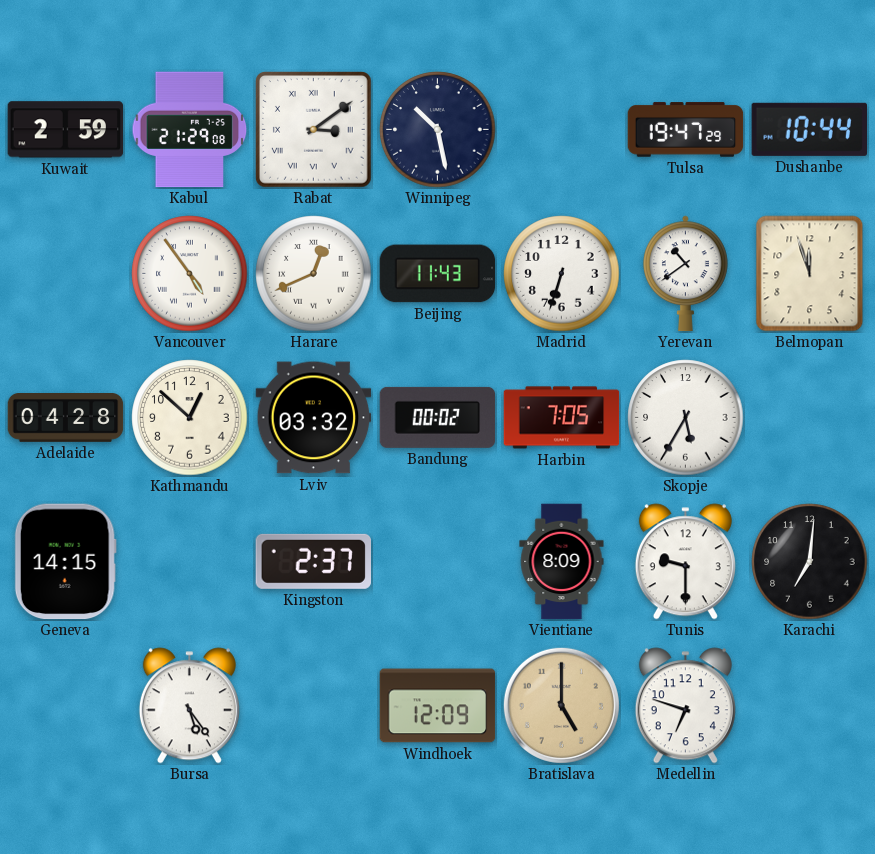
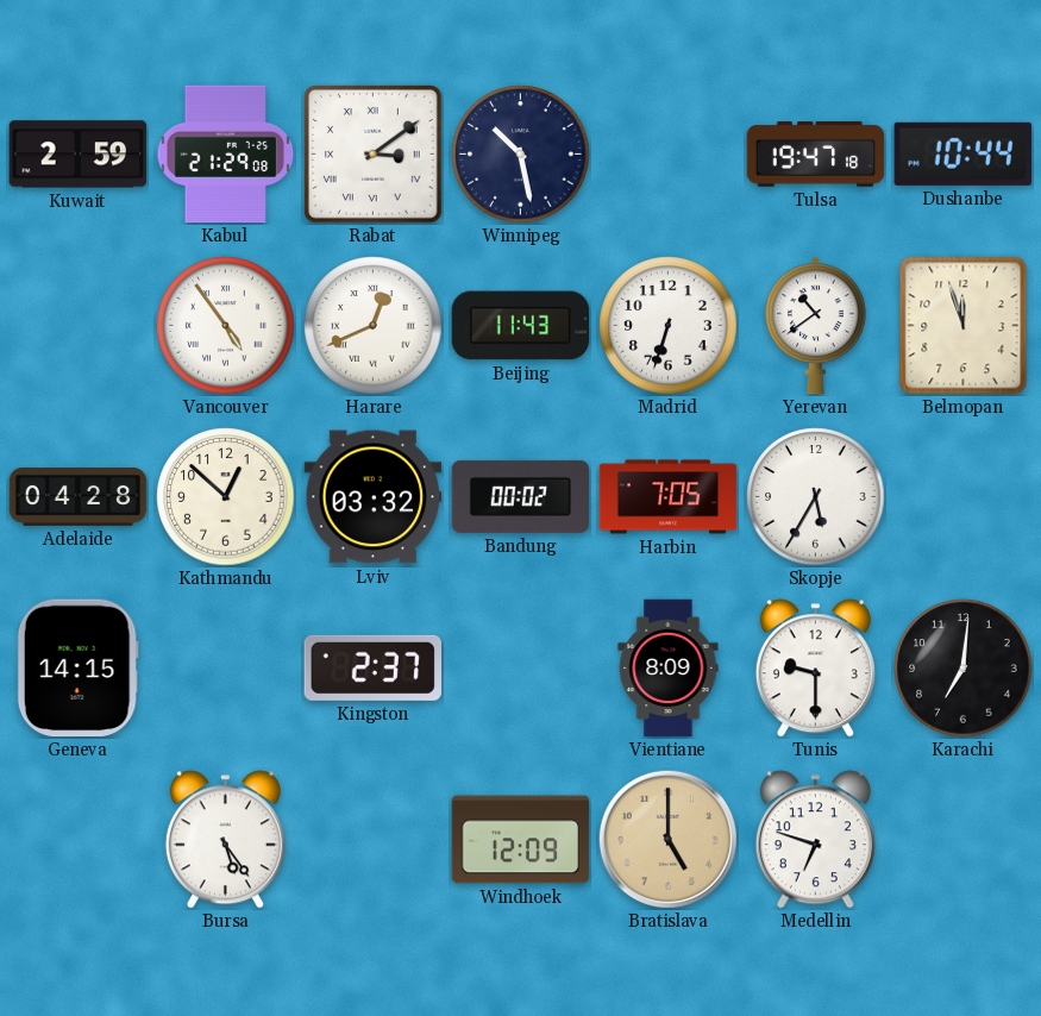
Tulsa: 19:47:29 -> 19:47:18 (816, 155)
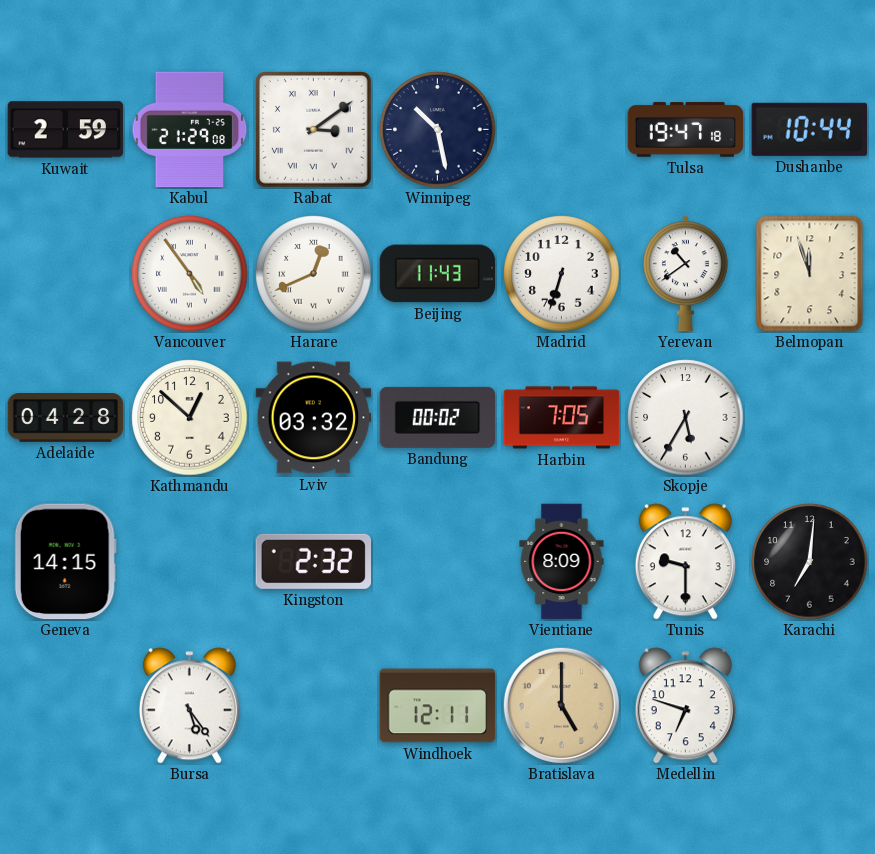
Kingston: 2:37 -> 2:32 (313, 561)
Windhoek: 12:09 -> 12:11 (438, 706)
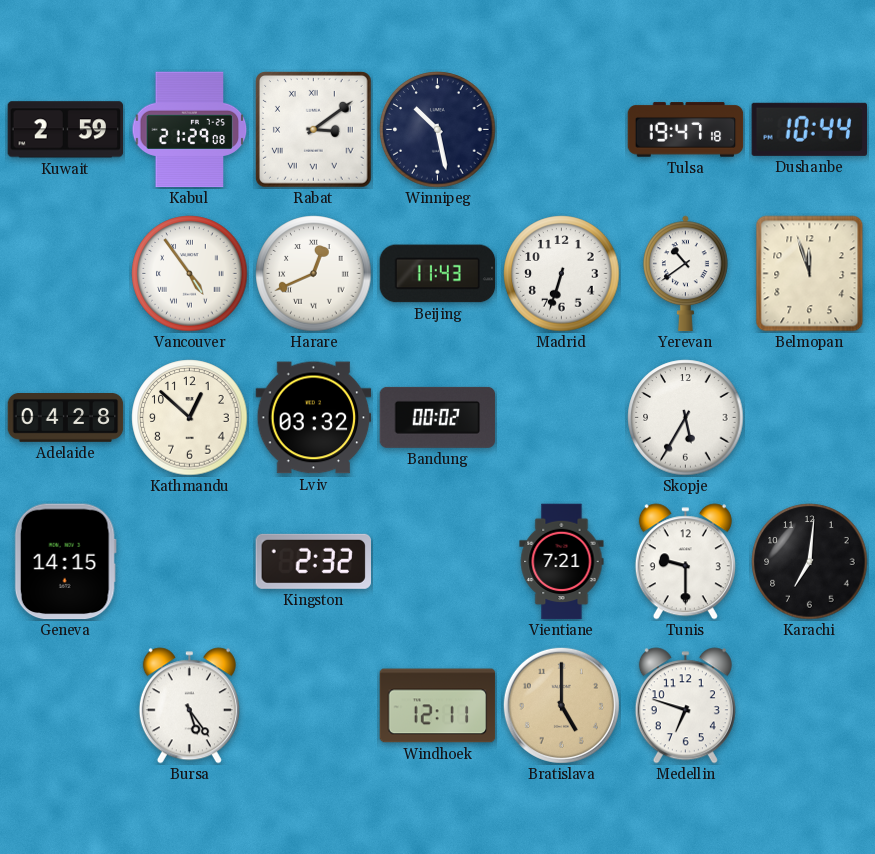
Harbin: 7:05 -> none (562, 418)
Vientiane: 8:09 -> 7:21 (562, 562)
